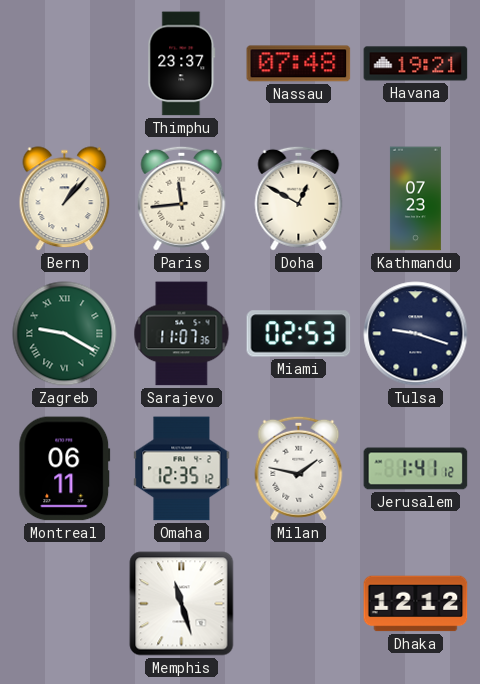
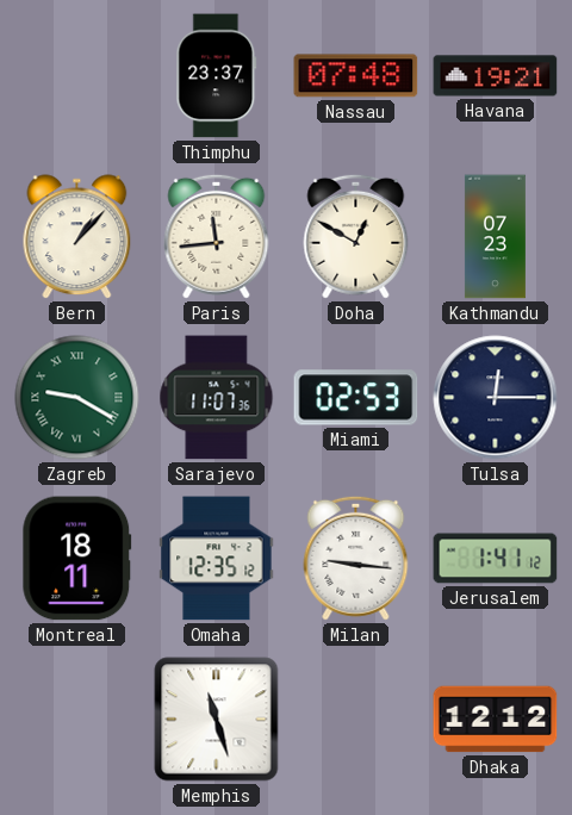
Tulsa: 9:18 -> 12:15 (496, 398)
Montreal: 06:11 -> 18:11 (77, 559)
Milan: 1:47 -> 9:16 (356, 558)
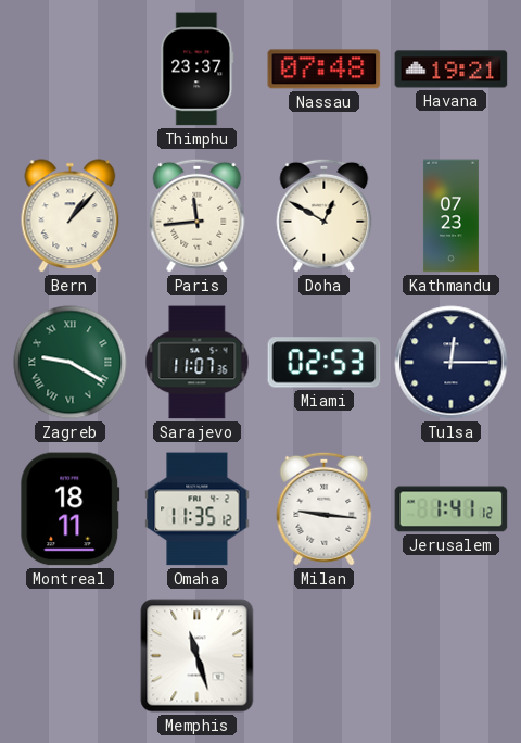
Omaha: 12:35 -> 11:35 (198, 509)
Dhaka: 12:12 -> none (496, 720)
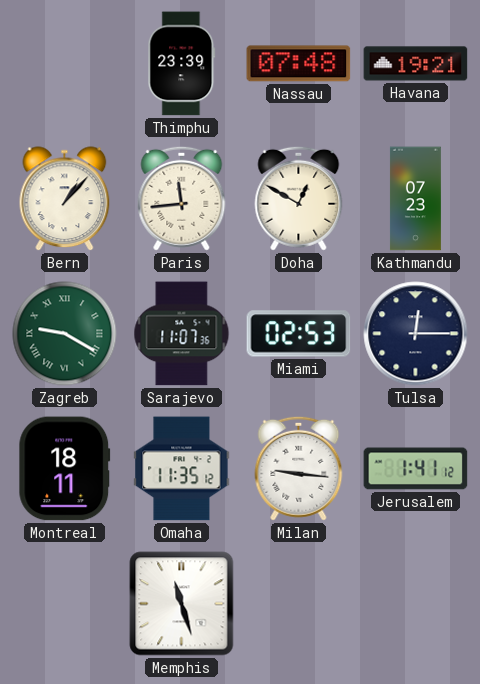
Thimphu: 23:37 -> 23:39 (182, 64)
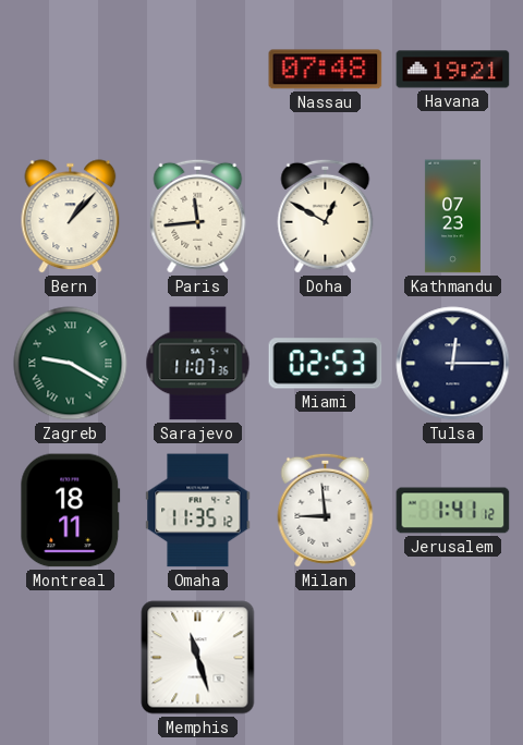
Thimphu: 23:39 -> none (182, 64)
Milan: 9:16 -> 8:59 (326, 510)
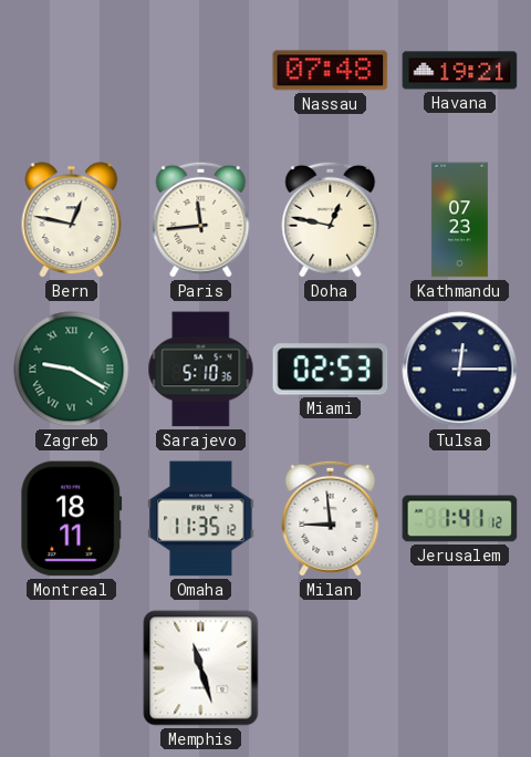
Bern: 1:07 -> 12:47 (72, 220)
Doha: 12:50 -> 12:47 (331, 219)
Sarajevo: 11:07 -> 5:10 (201, 370)
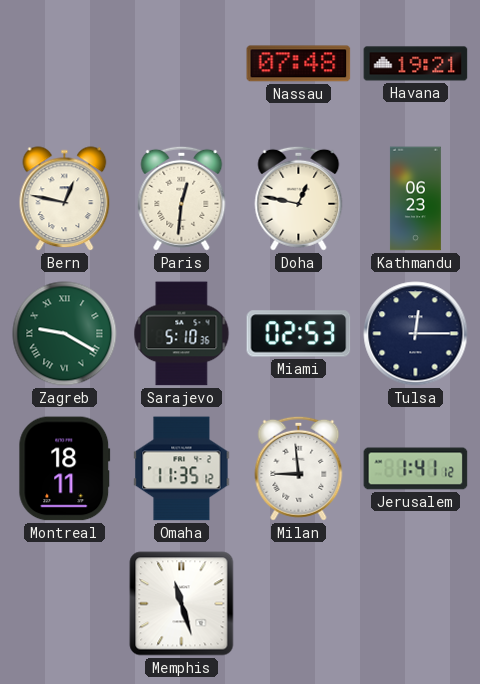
Paris: 11:44 -> 12:31 (182, 198)
Kathmandu: 07:23 -> 06:23 (415, 199)
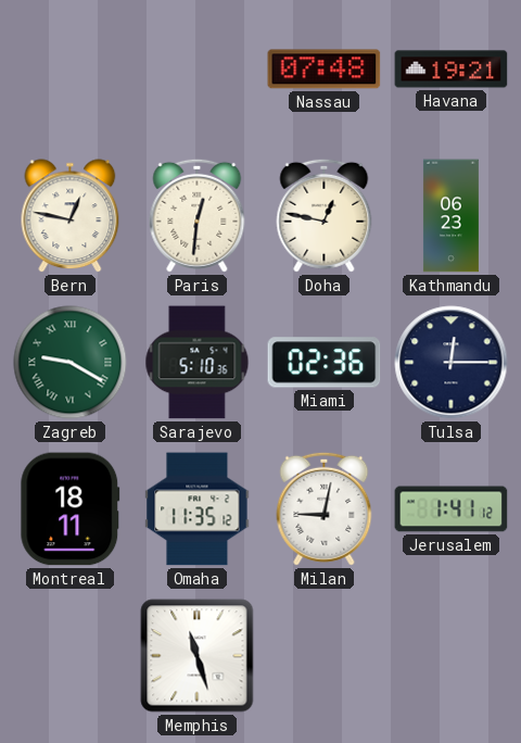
Miami: 02:53 -> 02:36 (325, 363)
Milan: 8:59 -> 9:02 (325, 508)
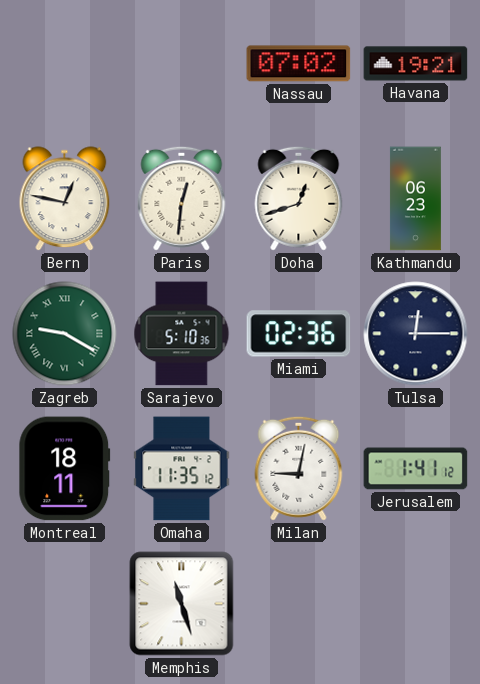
Nassau: 07:48 -> 07:02 (299, 64)
Doha: 12:47 -> 12:42 (299, 198)
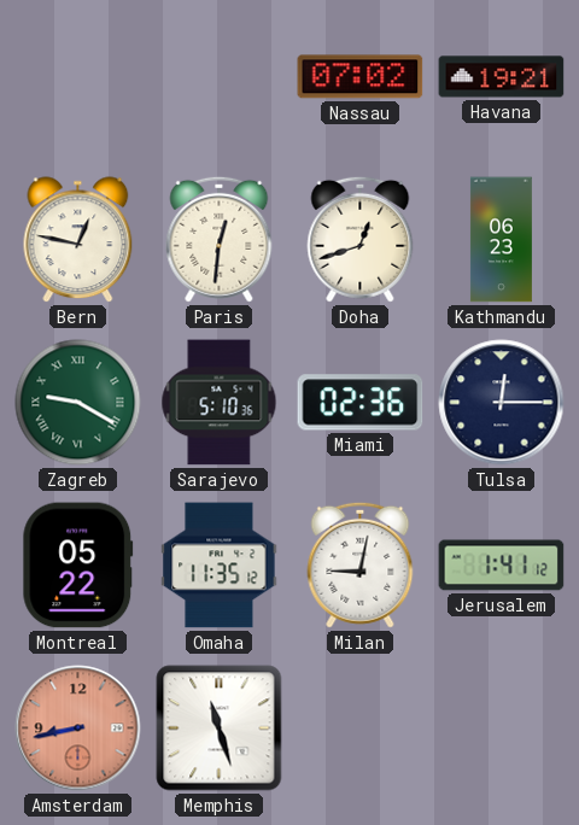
Montreal: 18:11 -> 05:22 (78, 566)
Amsterdam: none -> 8:43 (78, 729)
